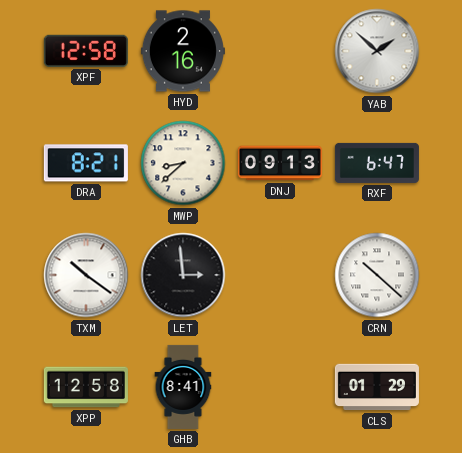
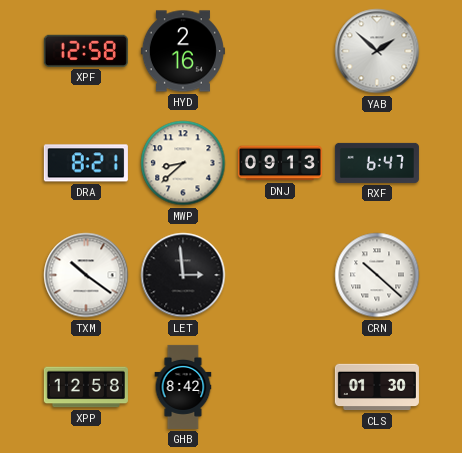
GHB: 8:41 -> 8:42 (183, 387)
CLS: 01:29 -> 01:30 (377, 387)
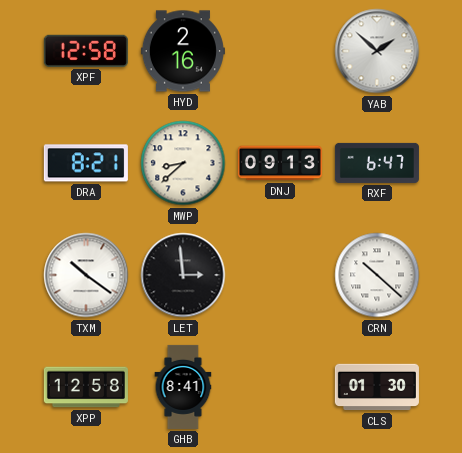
GHB: 8:42 -> 8:41 (183, 387)
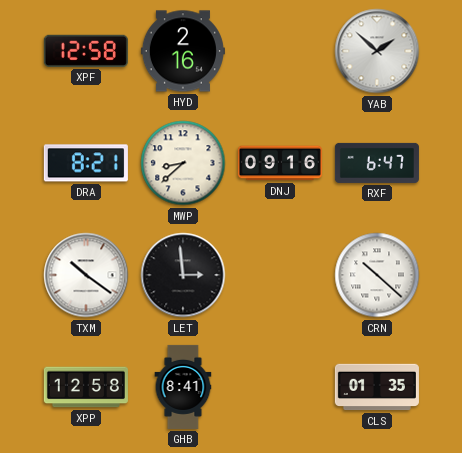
DNJ: 09:13 -> 09:16 (280, 163)
CLS: 01:30 -> 01:35 (377, 387)
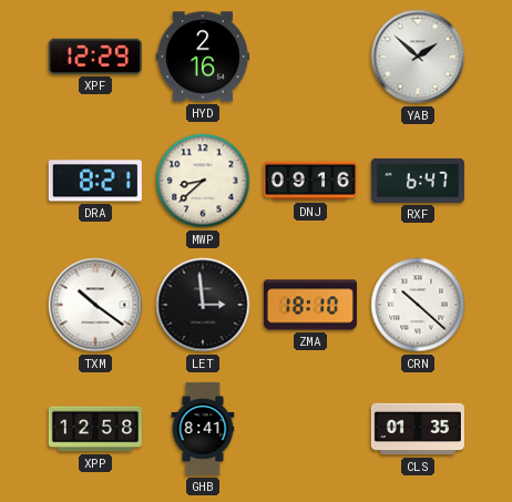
XPF: 12:58 -> 12:29 (95, 57)
ZMA: none -> 18:10 (310, 305)
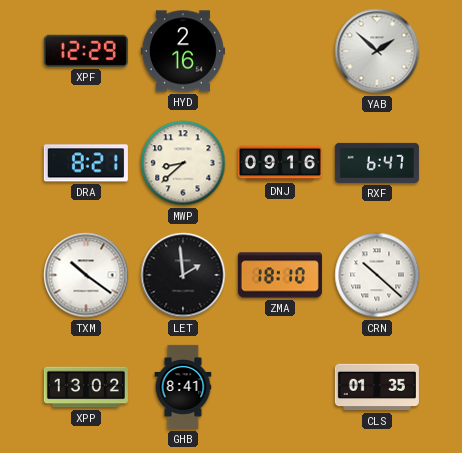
LET: 2:59 -> 1:59 (183, 275)
XPP: 12:58 -> 13:02 (86, 387)
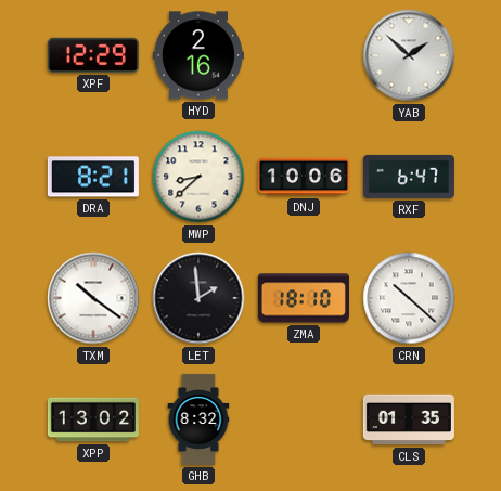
DNJ: 09:16 -> 10:06 (304, 177)
GHB: 8:41 -> 8:32 (198, 419)
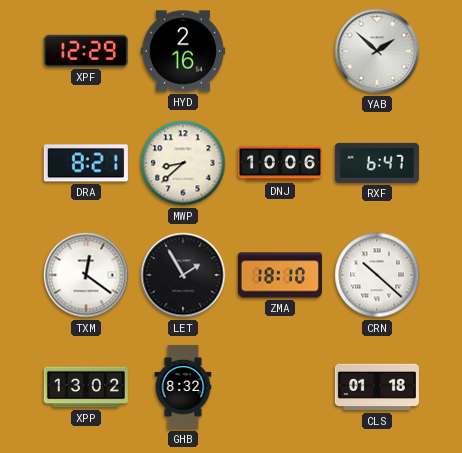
TXM: 10:21 -> 12:21 (86, 275)
LET: 1:59 -> 1:55 (183, 275)
CLS: 01:35 -> 01:18 (377, 387)
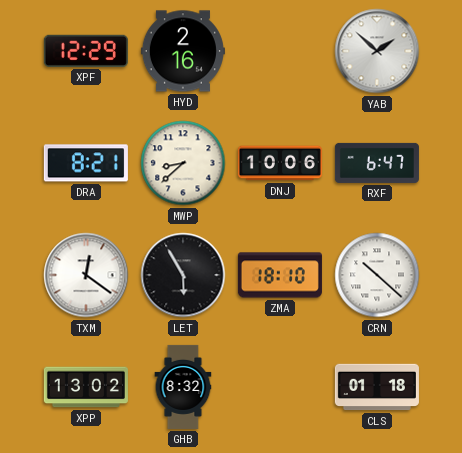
LET: 1:55 -> 5:55 (183, 275)
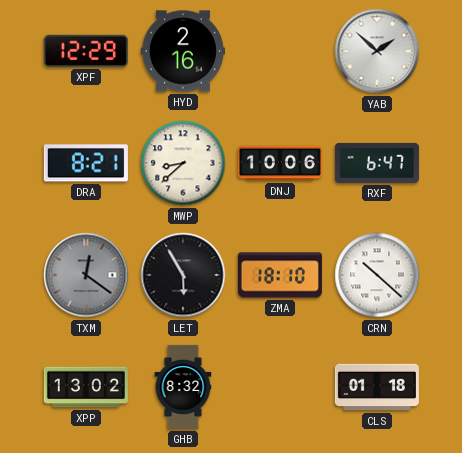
TXM dial: white -> grey (86, 275)
